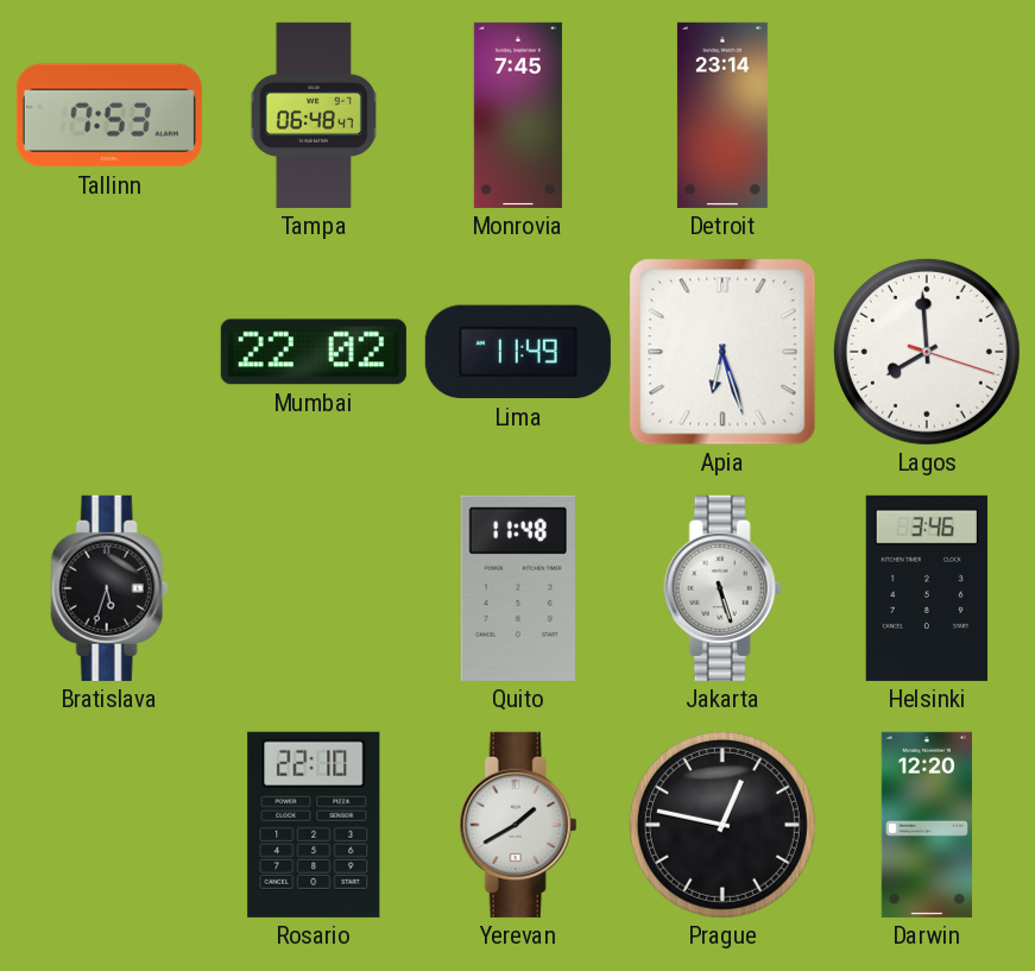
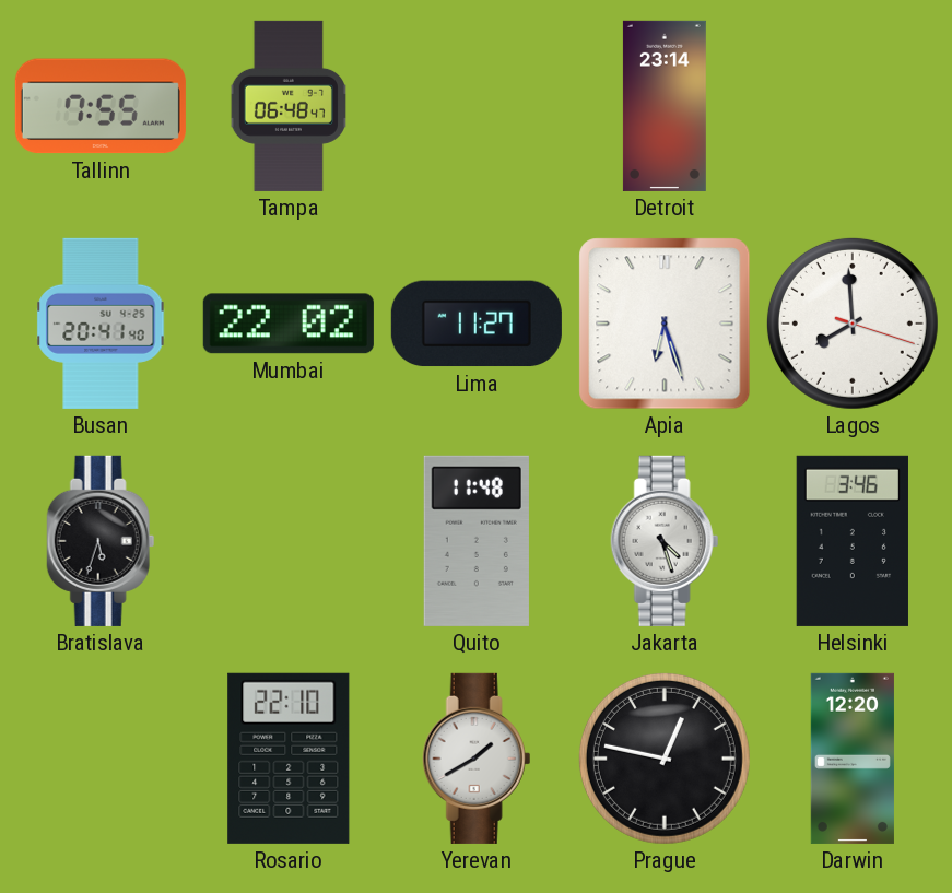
Tallinn: 7:53 -> 7:55 (101, 106)
Monrovia: 7:45 -> none (518, 115)
Busan: none -> 20:41 (101, 324)
Lima: 11:49 -> 11:27 (477, 324)
Jakarta: 5:27 -> 4:27 (665, 541)
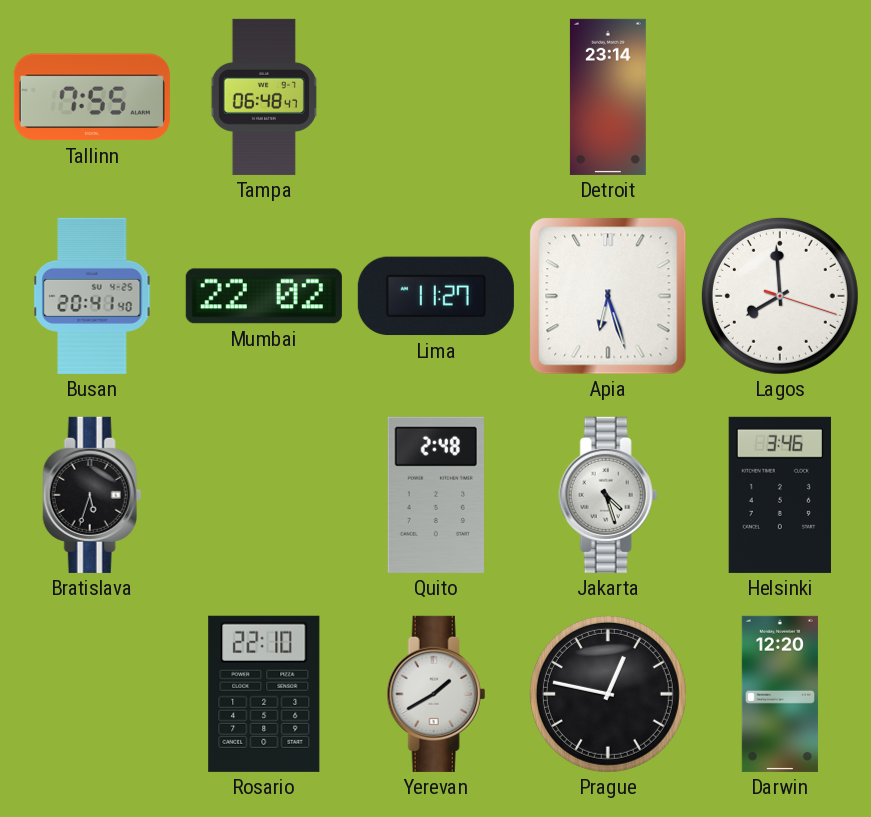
Quito: 11:48 -> 2:48 (436, 495)
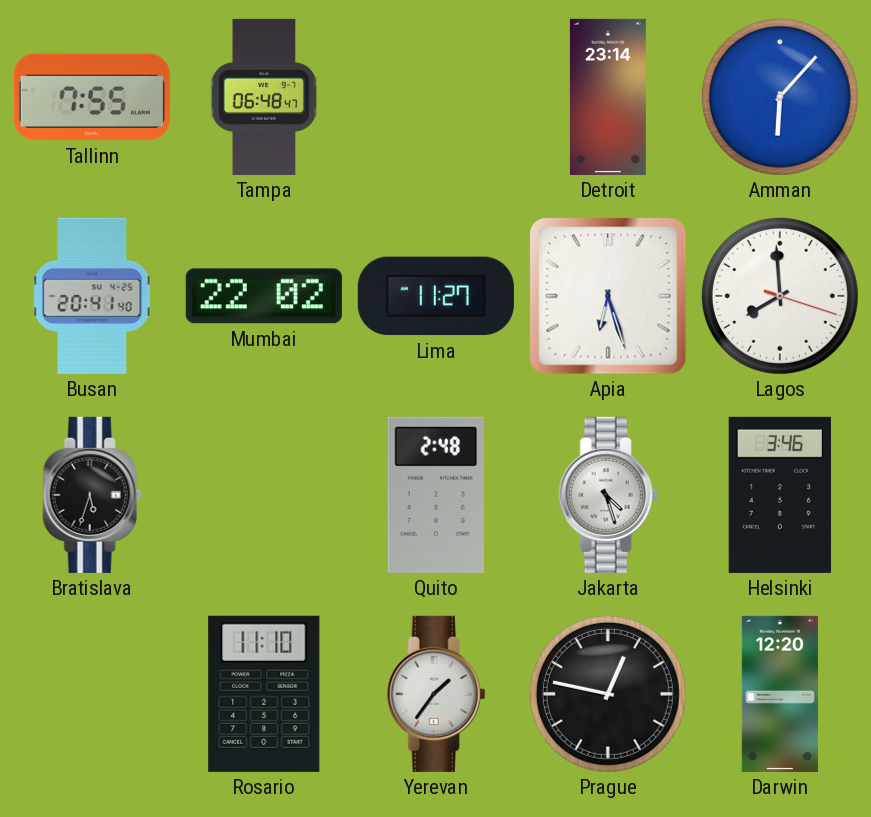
Amman: none -> 6:07 (780, 97)
Rosario: 22:10 -> 11:10 (264, 694)
Yerevan: 1:40 -> 1:36 (436, 694)
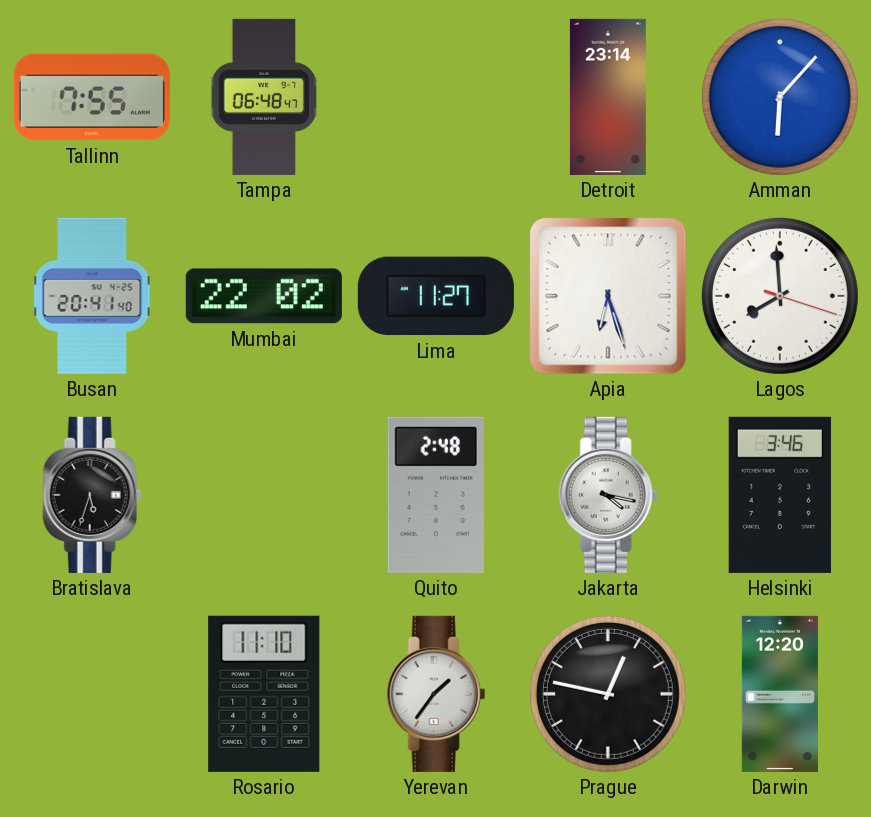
Jakarta: 4:27 -> 4:17 (608, 495)
